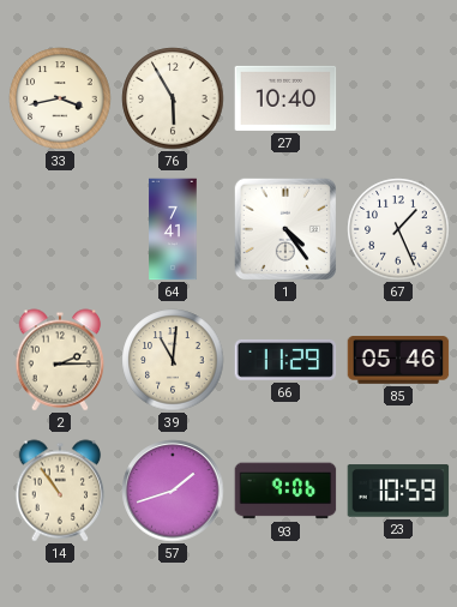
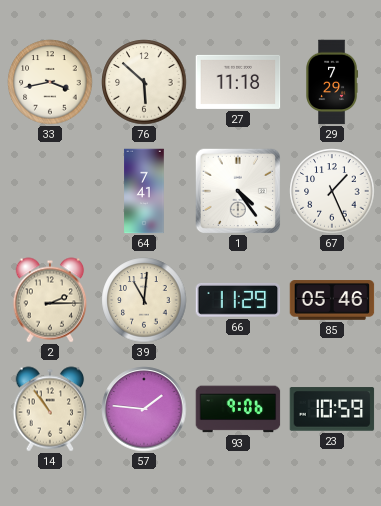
76: 5:55 -> 5:52 (144, 82)
27: 10:40 -> 11:18 (238, 82)
29: none -> 7:29 (332, 82)
57: 1:42 -> 1:46 (144, 409)
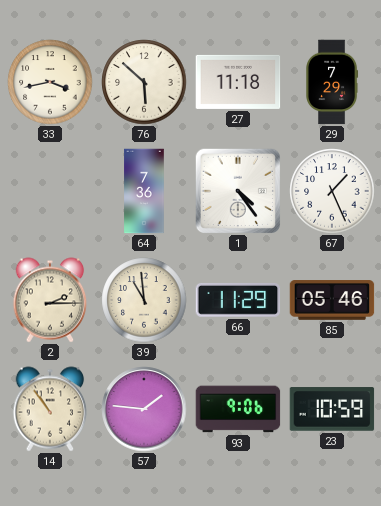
64: 7:41 -> 7:36 (144, 191)
39: 11:01 -> 10:59 (144, 300)
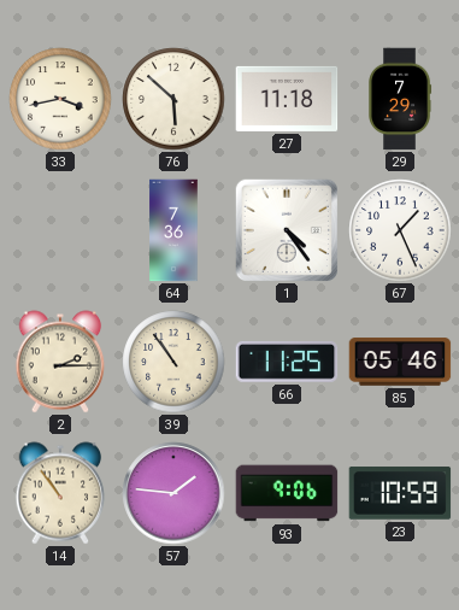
39: 10:59 -> 10:54 (173, 362)
66: 11:29 -> 11:25 (287, 362)
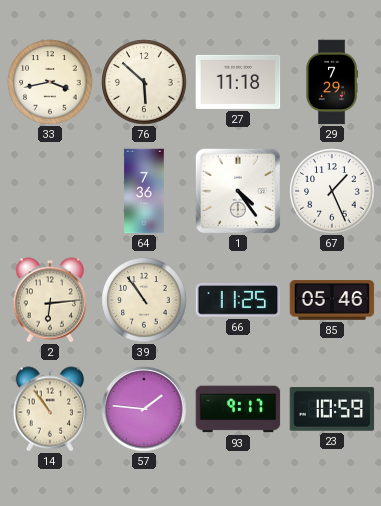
2: 2:15 -> 6:14 (50, 300)
93: 9:06 -> 9:17 (238, 409)
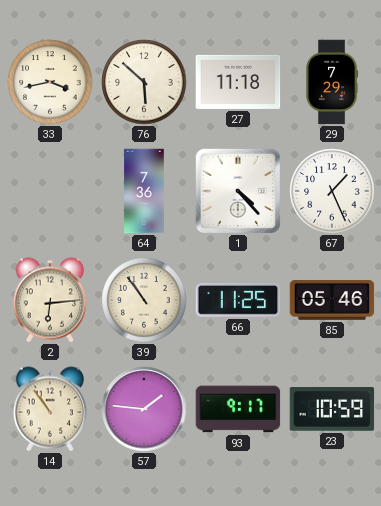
1: 4:24 -> 4:23 (237, 190)
